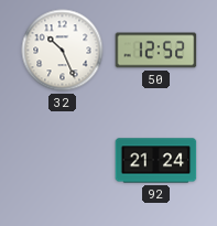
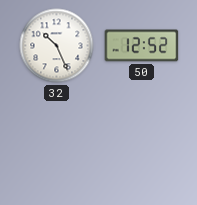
92: 21:24 -> none (156, 161)
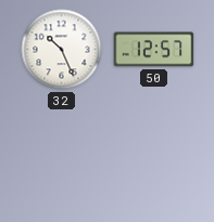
50: 12:52 -> 12:57 (154, 50)
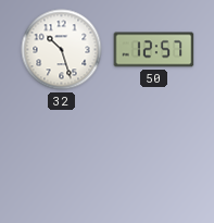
32: 10:26 -> 10:27 (62, 50)
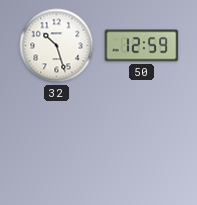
50: 12:57 -> 12:59 (142, 46)
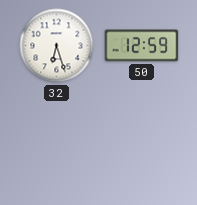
32: 10:27 -> 6:27 (57, 46)
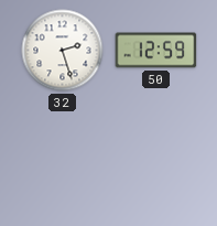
32: 6:27 -> 2:27 (63, 51)
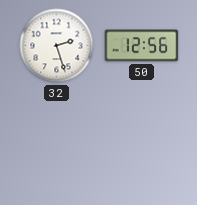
50: 12:59 -> 12:56 (142, 46)
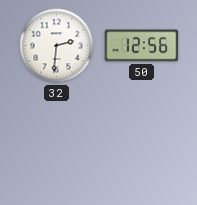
32: 2:27 -> 2:31 (57, 46)
